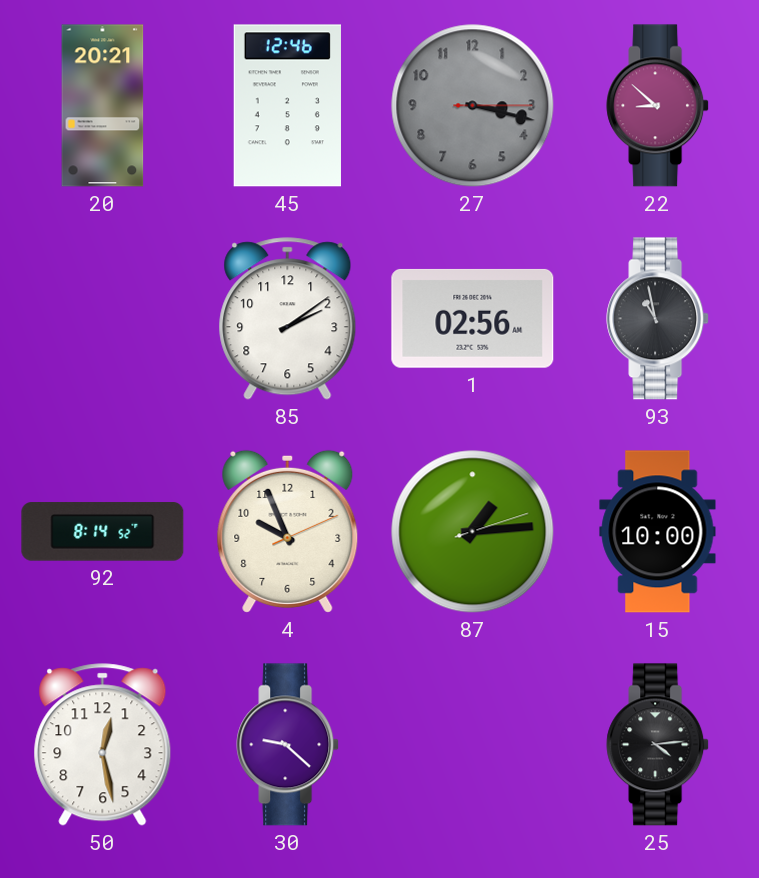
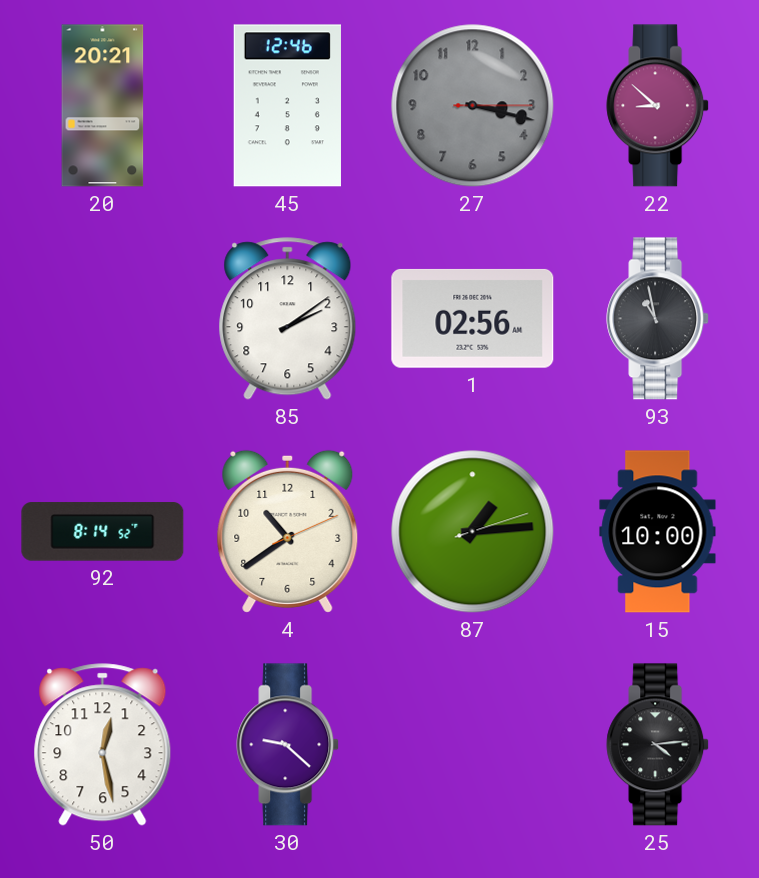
4: 9:56 -> 10:39 (288, 531)
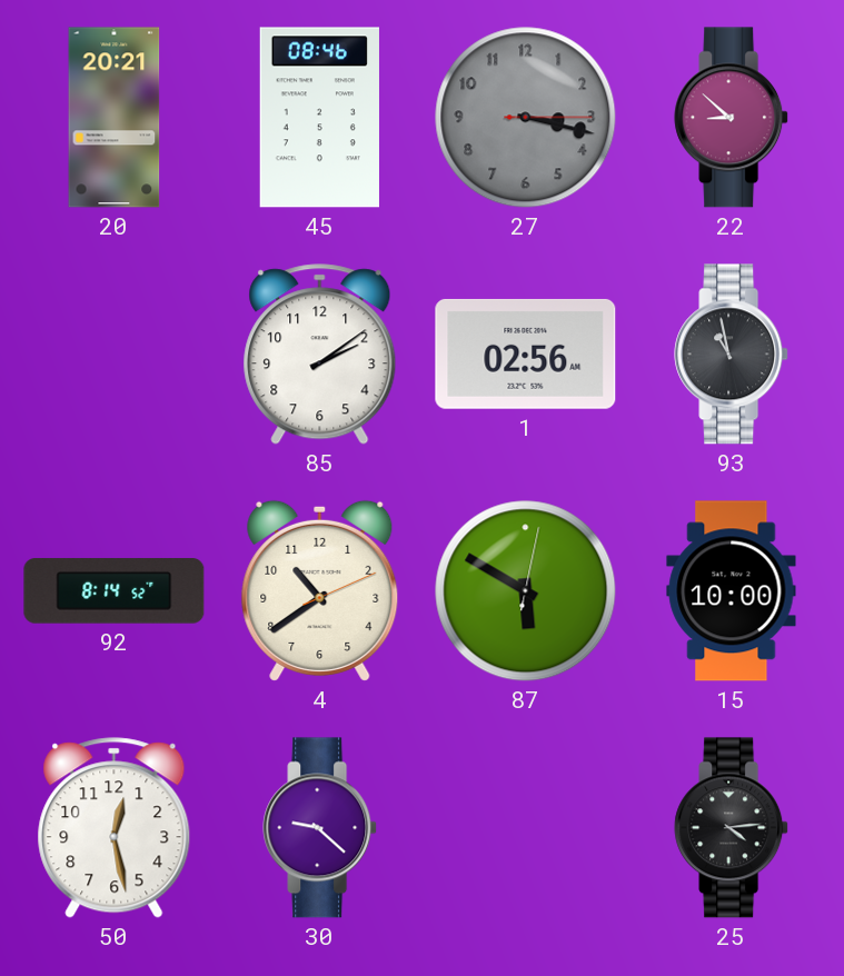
45: 12:46 -> 08:46 (319, 118)
87: 1:14 -> 5:50 (526, 591)
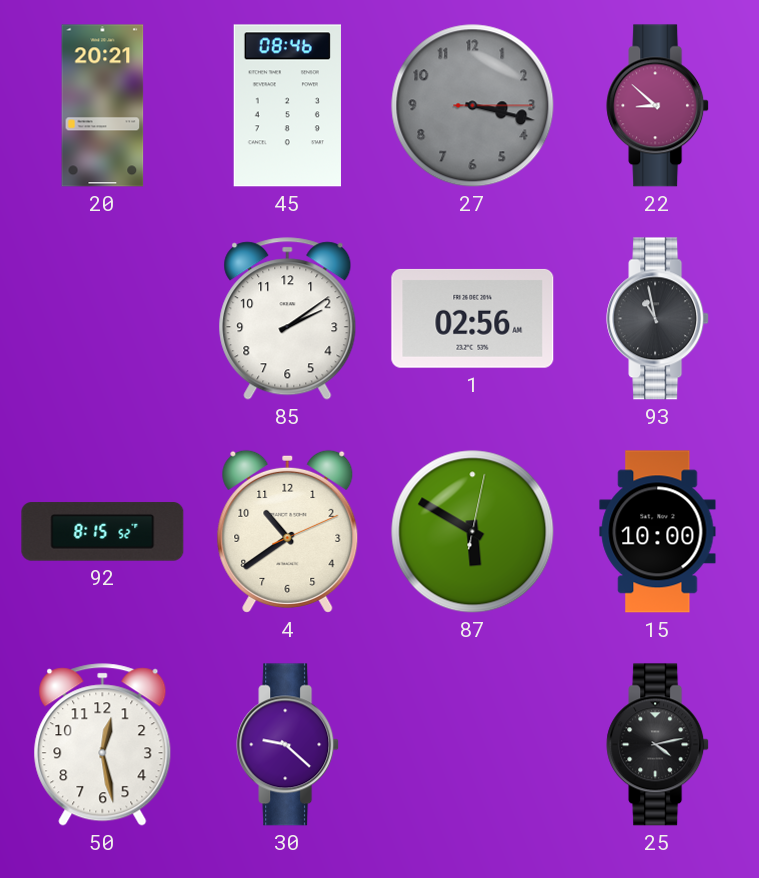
92: 8:14 -> 8:15 (103, 532)
25: 4:14 -> 4:13 (658, 745)
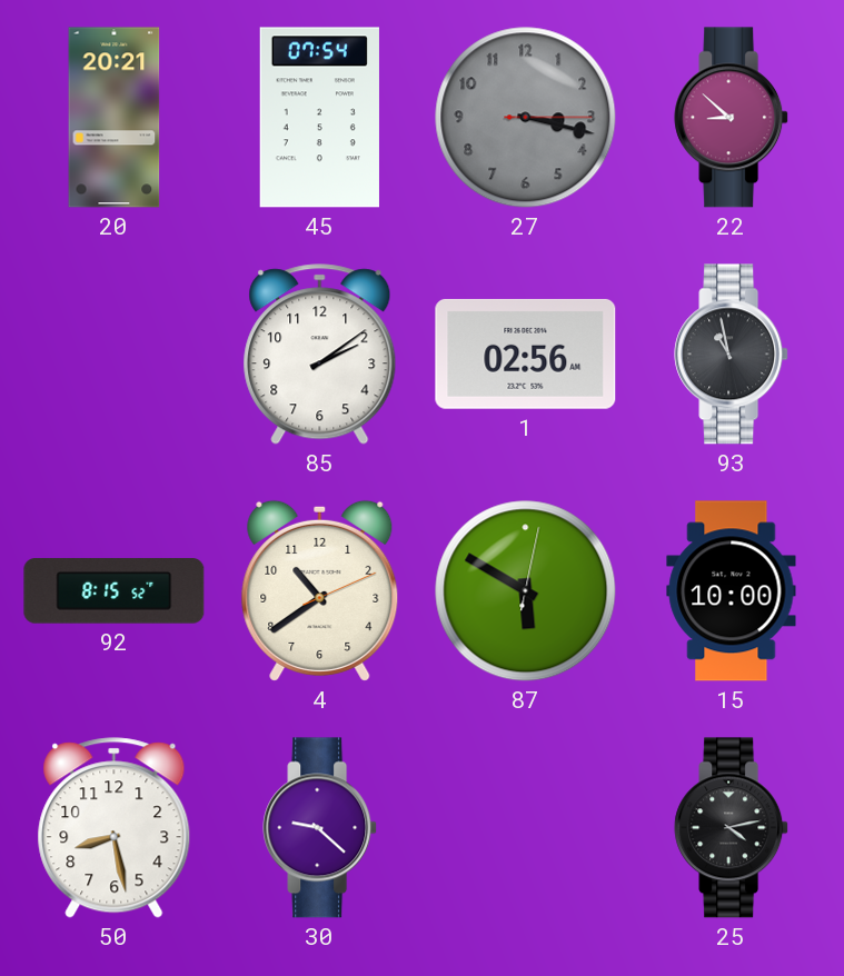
45: 08:46 -> 07:54 (319, 118)
50: 12:28 -> 8:28 (115, 828)
